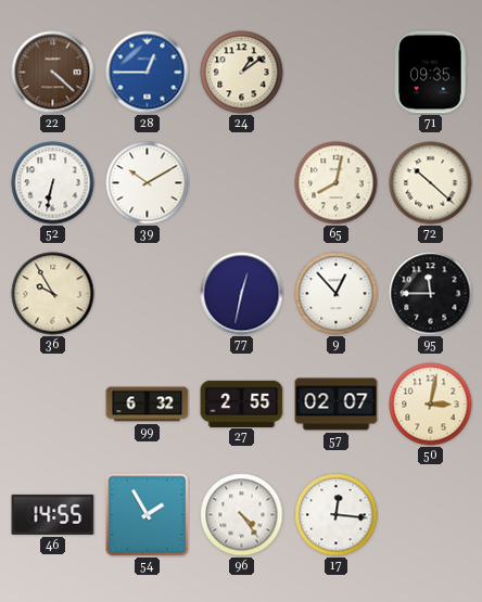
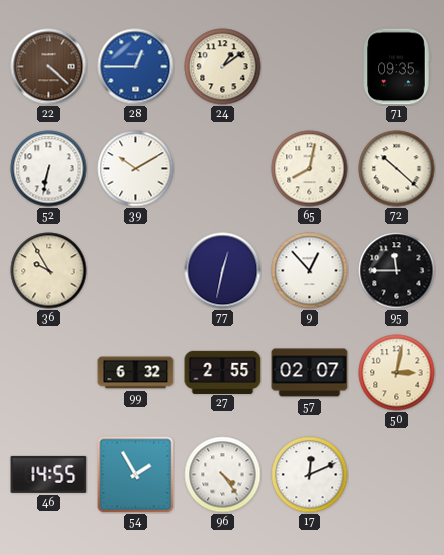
17: 12:16 -> 12:11 (310, 475)
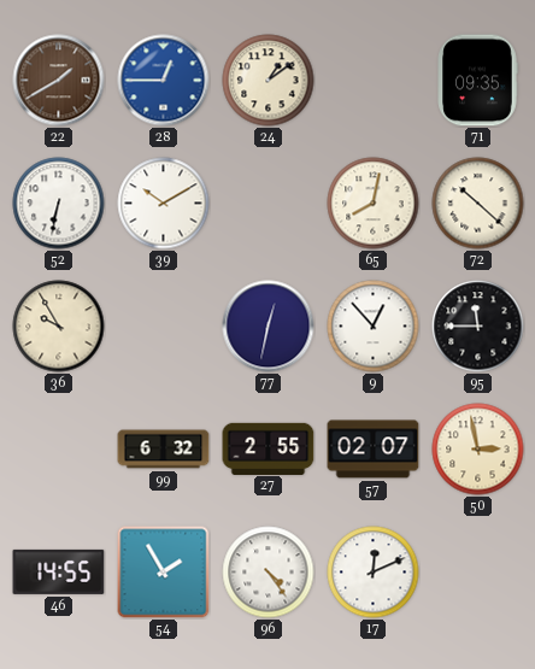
22: 4:22 -> 1:40 (59, 81)
50: 3:02 -> 2:58 (478, 450)
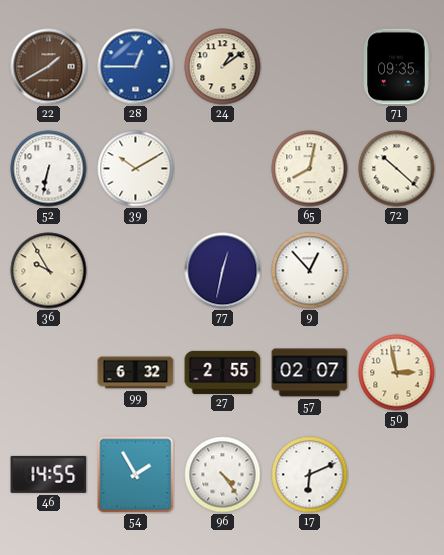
95: 11:45 -> none (478, 327)
17: 12:11 -> 6:11 (310, 475)
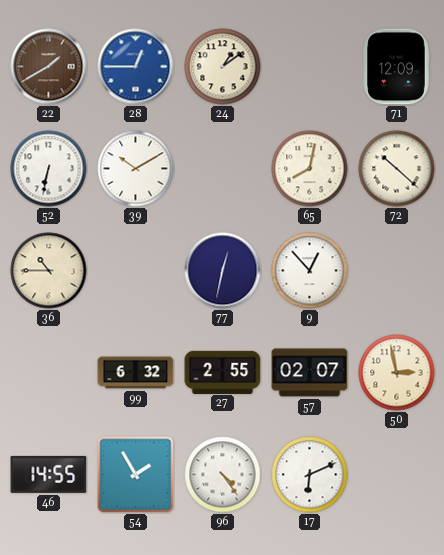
71: 09:35 -> 12:09 (396, 67)
36: 9:55 -> 10:45 (49, 271)
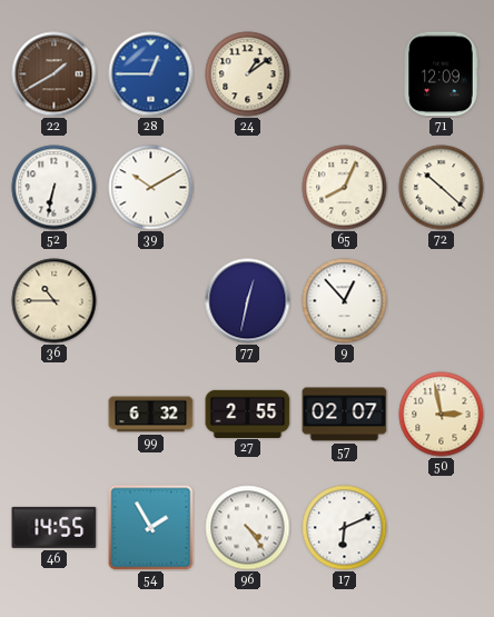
65: 8:02 -> 8:04 (345, 188)
